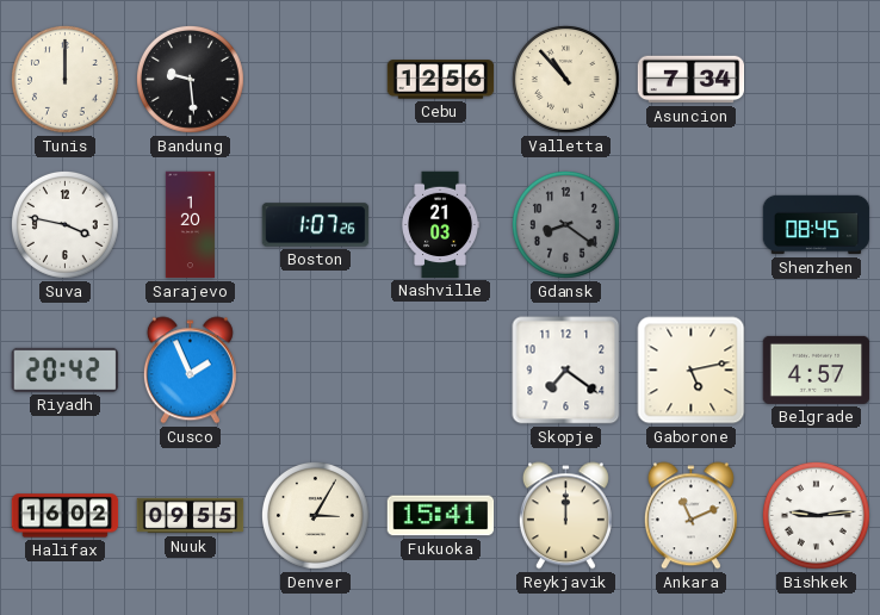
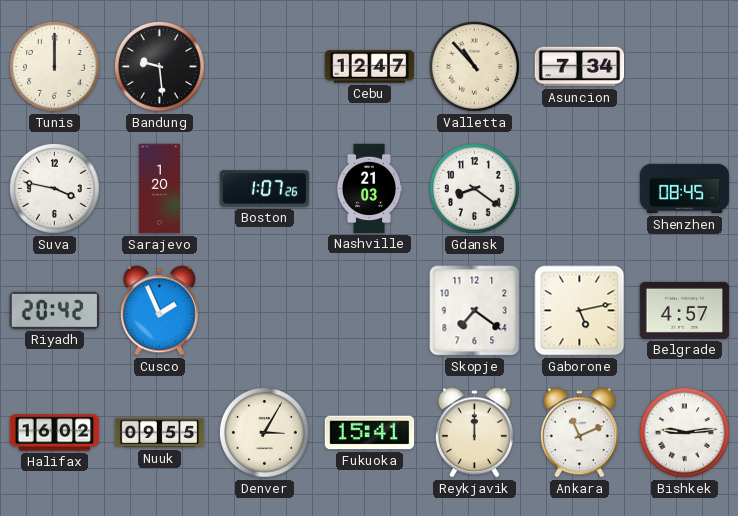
Cebu: 12:56 -> 12:47 (370, 67)
Gdansk dial: grey -> white (474, 188)
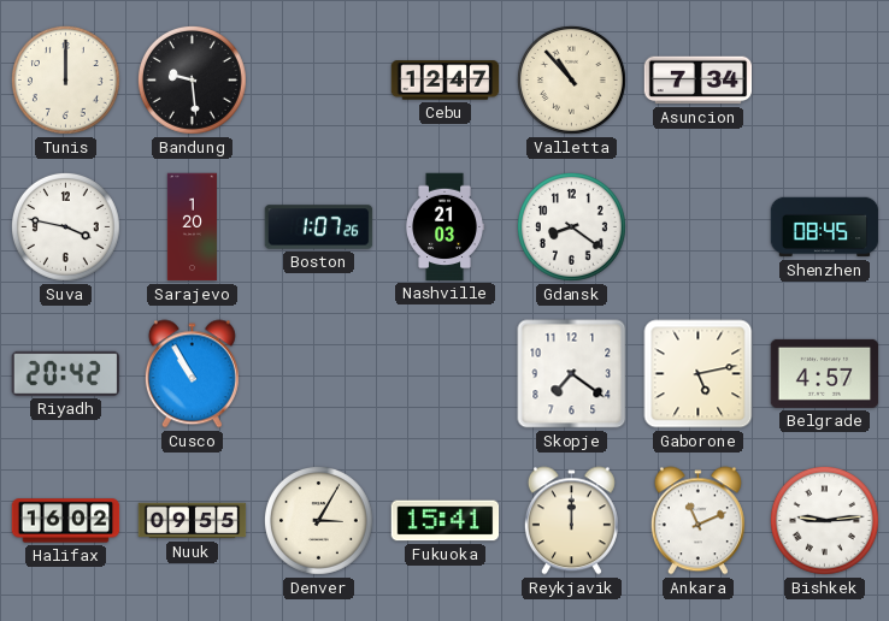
Cusco: 1:56 -> 10:55 (192, 374)
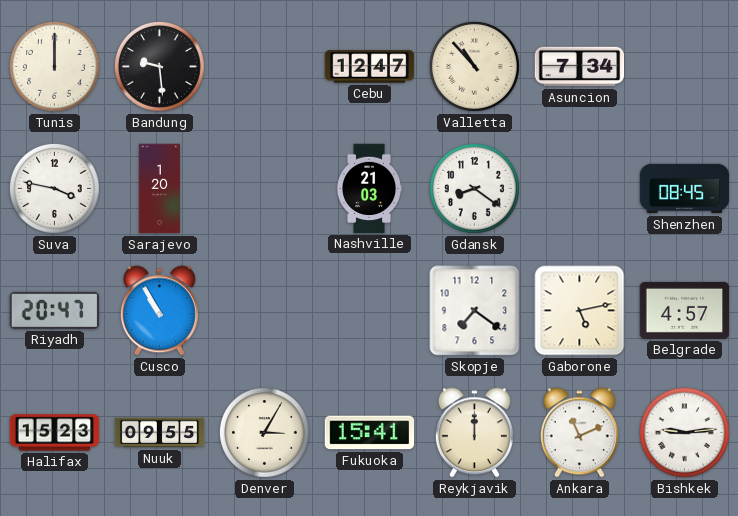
Boston: 1:07 -> none (319, 227)
Riyadh: 20:42 -> 20:47 (55, 310)
Halifax: 16:02 -> 15:23 (55, 433)
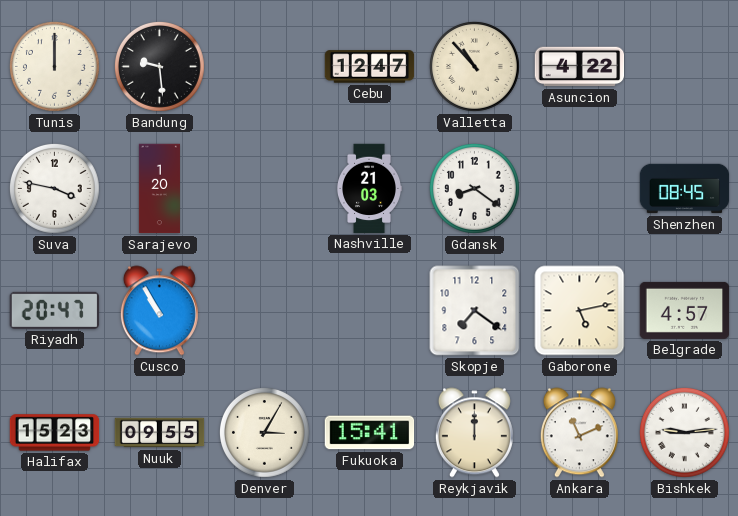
Asuncion: 7:34 -> 4:22 (580, 67)
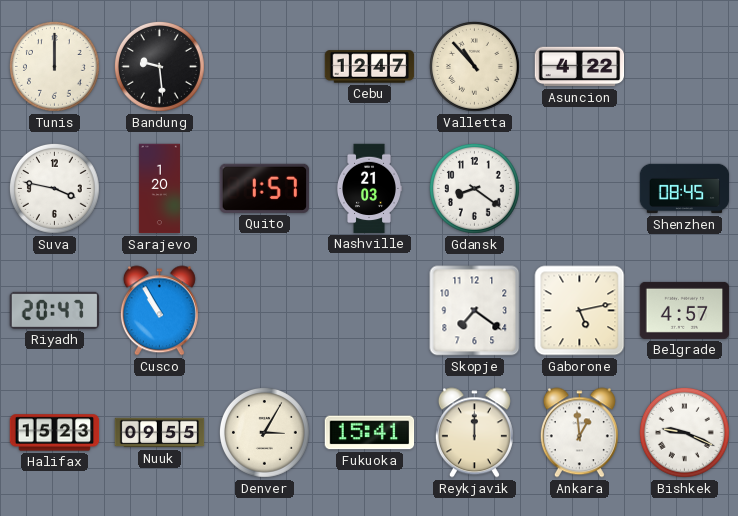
Quito: none -> 1:57 (264, 188)
Ankara: 11:11 -> 12:59 (579, 433)
Bishkek: 9:14 -> 9:19 (684, 432)
